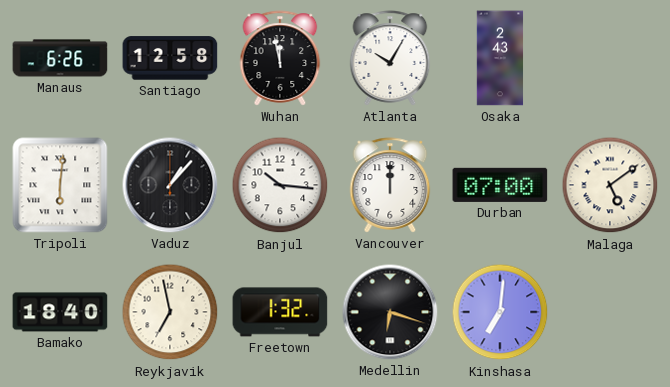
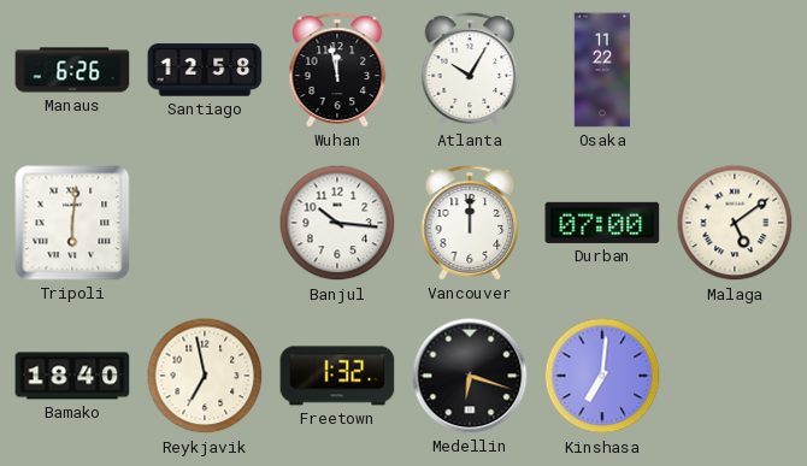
Osaka: 2:43 -> 11:22 (602, 70)
Vaduz: 1:07 -> none (170, 185)
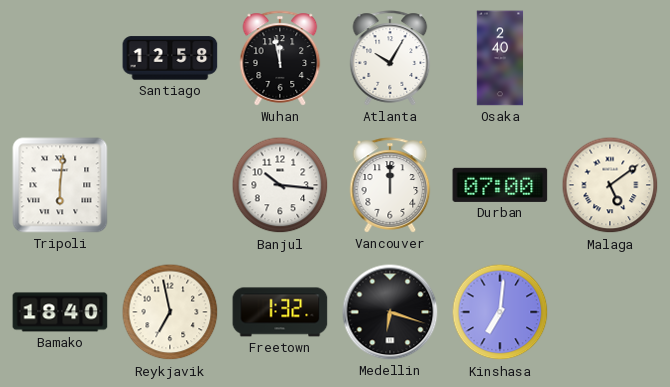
Manaus: 6:26 -> none (72, 70)
Osaka: 11:22 -> 2:40 (500, 58)
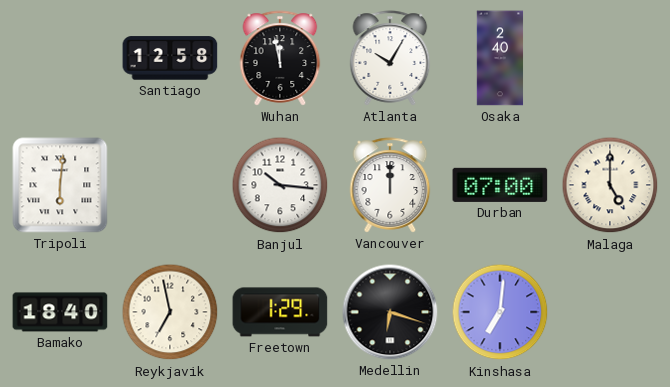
Malaga: 5:09 -> 5:00 (610, 185)
Freetown: 1:32 -> 1:29 (280, 312)
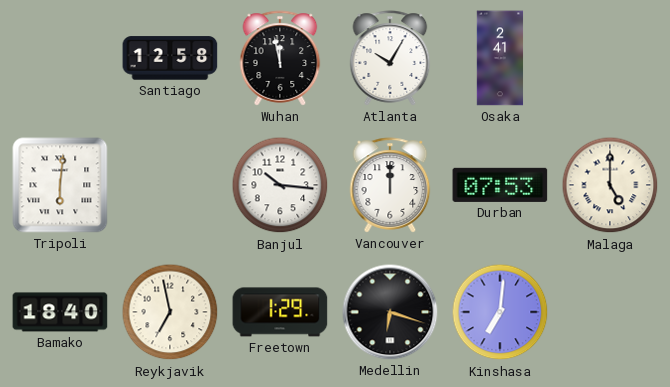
Osaka: 2:40 -> 2:41 (500, 58)
Durban: 07:00 -> 07:53 (500, 185)
